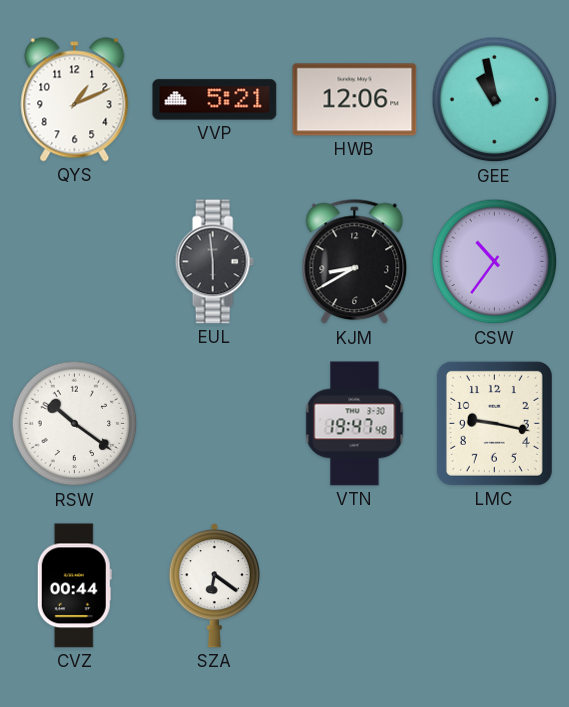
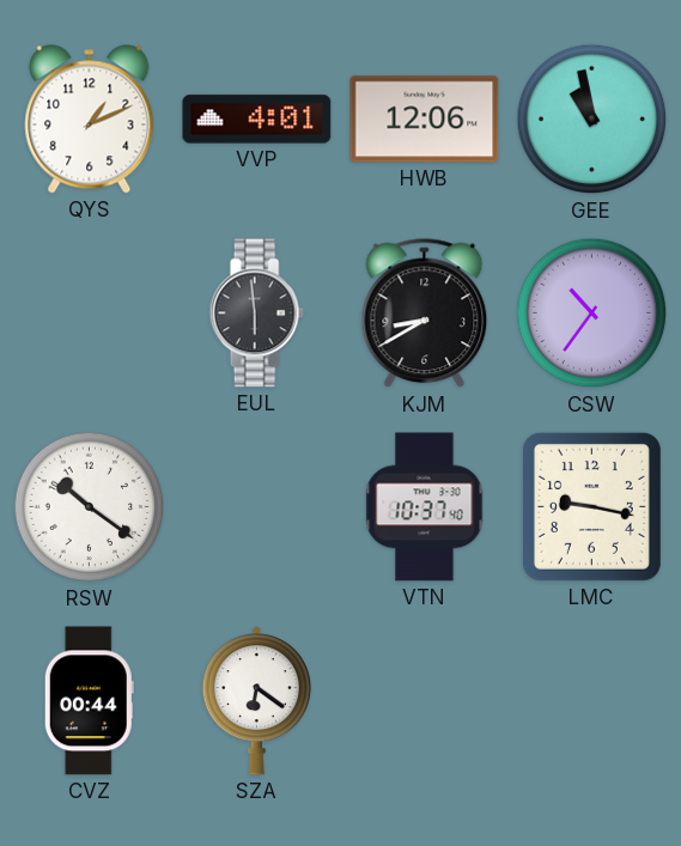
VVP: 5:21 -> 4:01 (257, 120)
VTN: 19:47 -> 10:37 (425, 507)
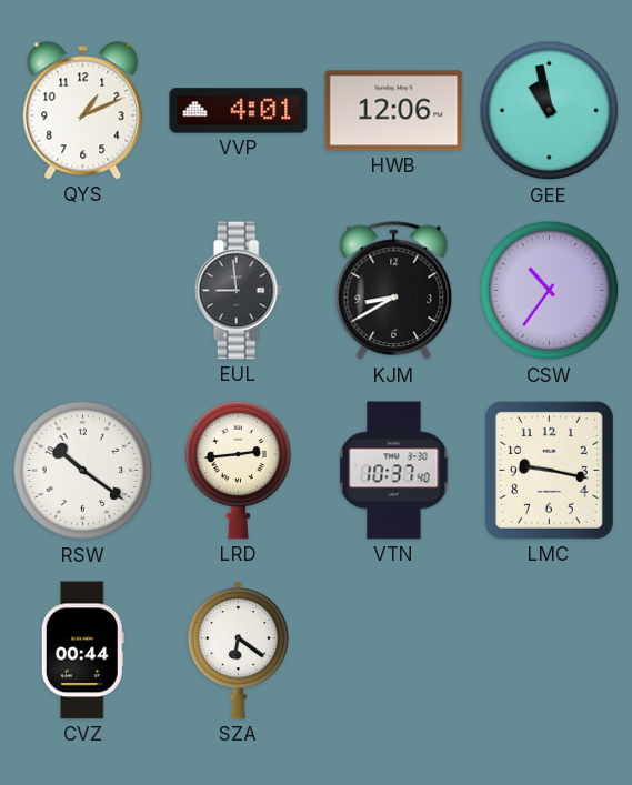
EUL: 5:59 -> 8:59 (238, 291)
LRD: none -> 2:44 (239, 470)
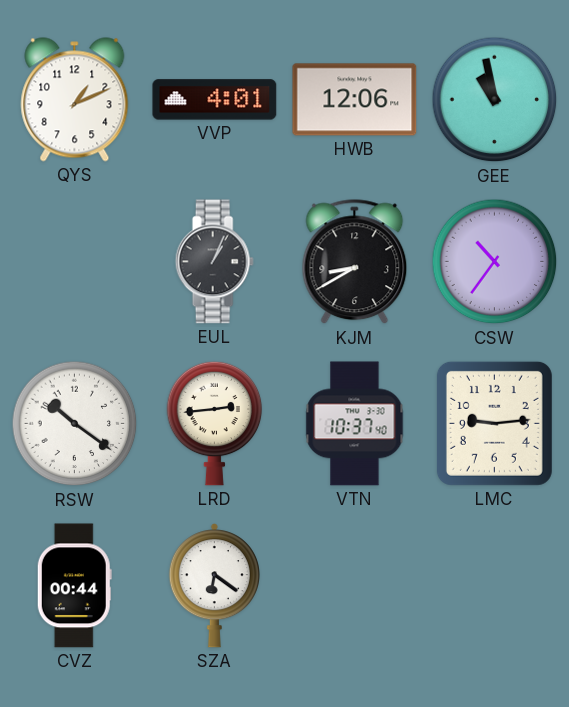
EUL: 8:59 -> 1:04 (214, 262)
LMC: 9:17 -> 9:14 (494, 423)
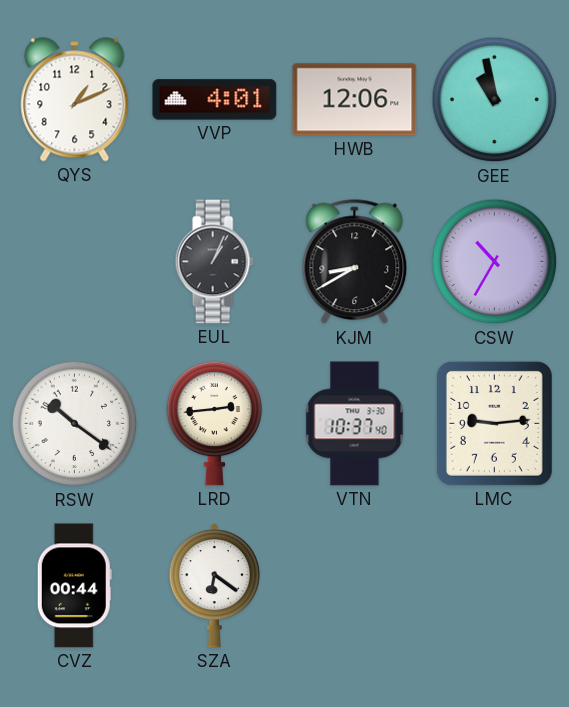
CSW: 10:36 -> 10:35 (495, 262)
